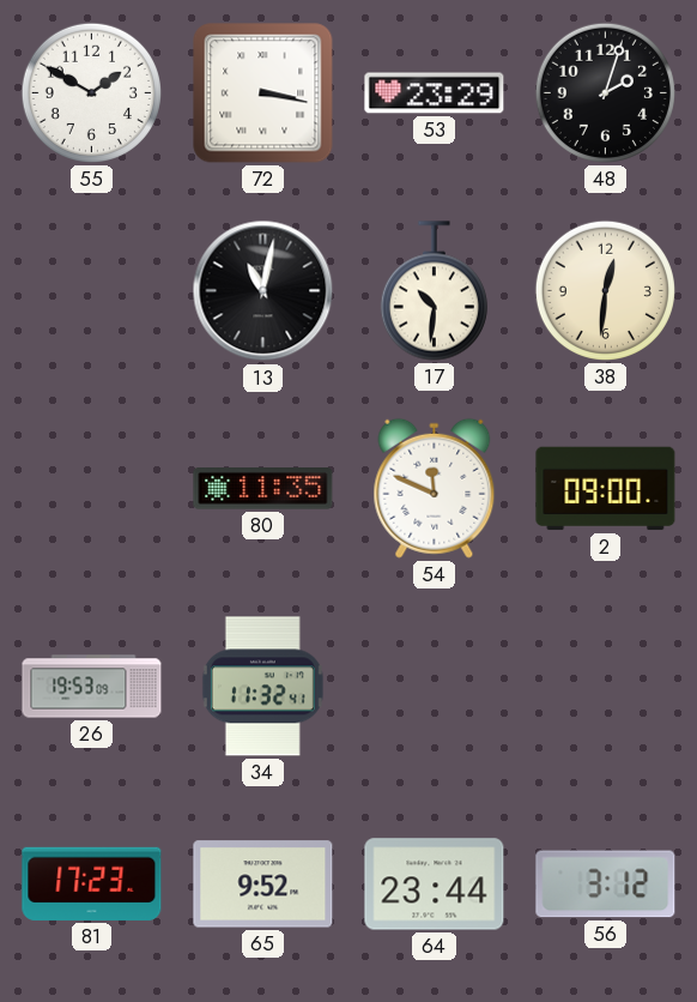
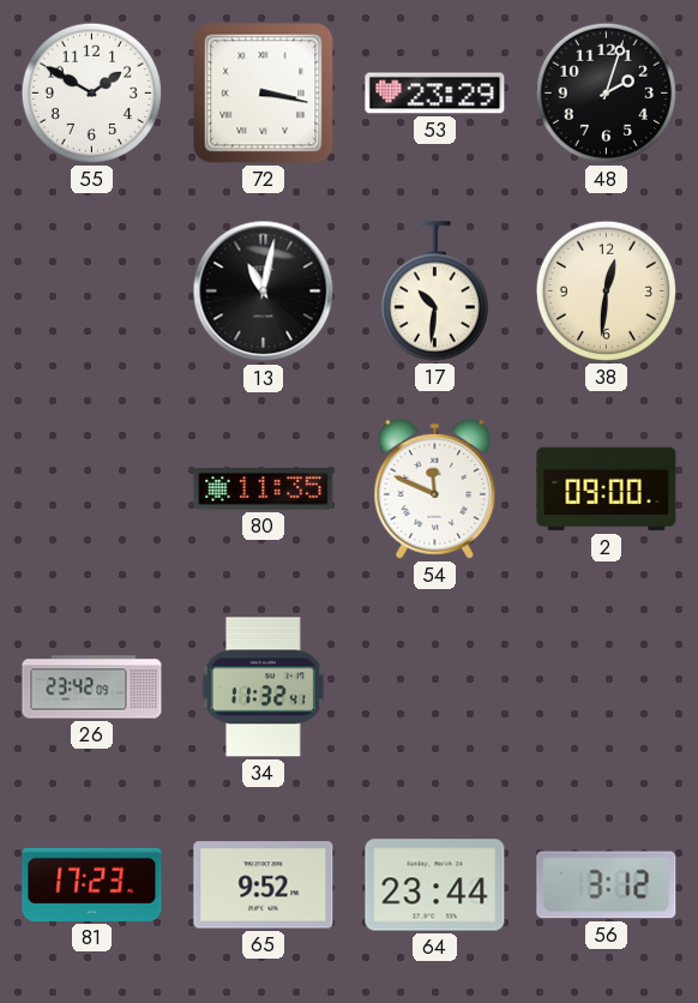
26: 19:53 -> 23:42 (92, 687)
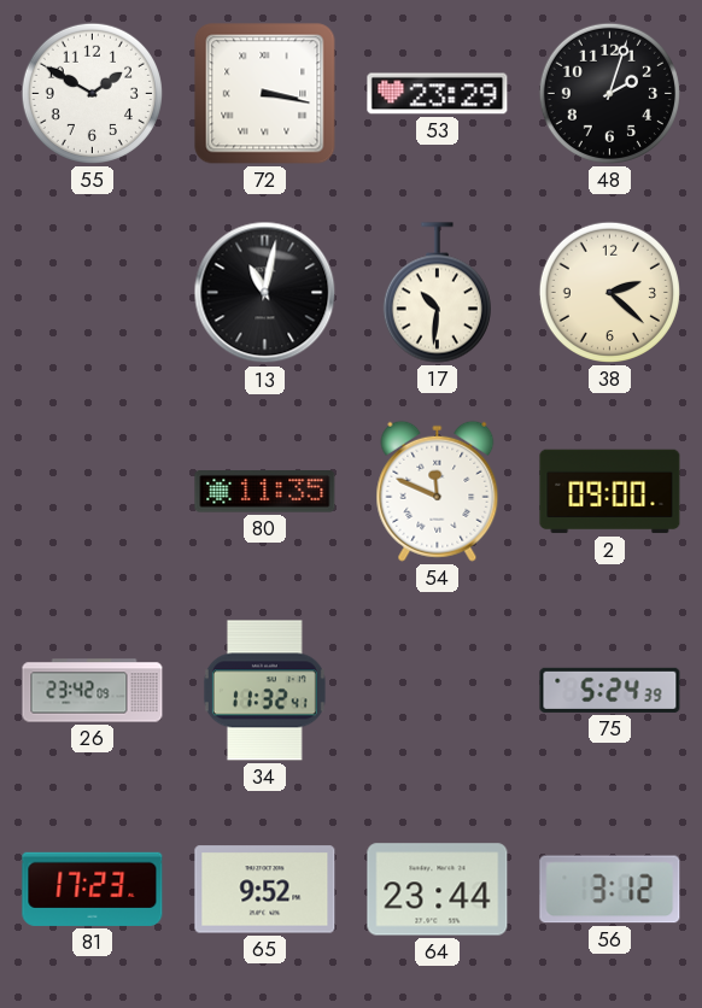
38: 12:31 -> 2:22 (609, 292)
75: none -> 5:24 (610, 690)
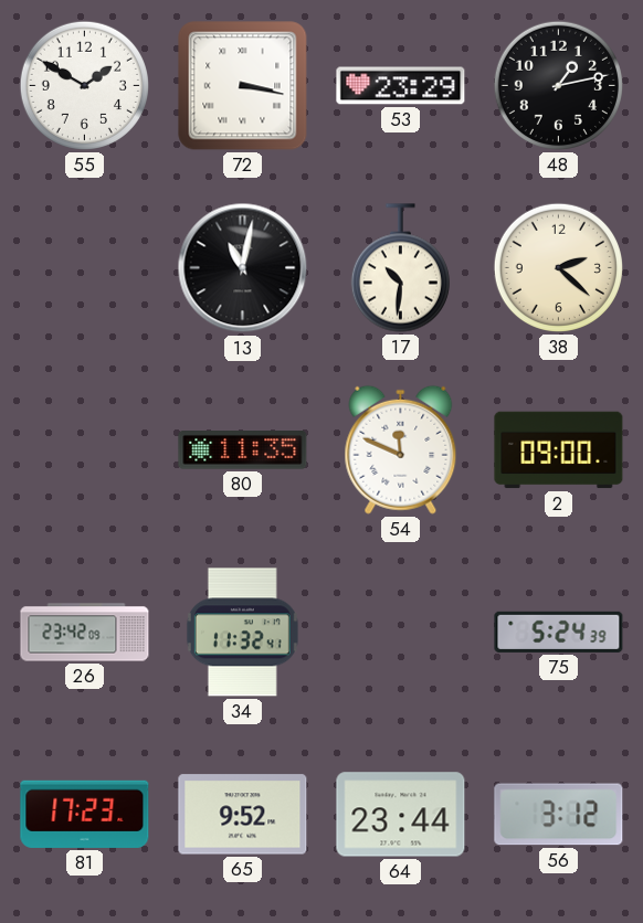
48: 2:03 -> 1:13 (558, 85)
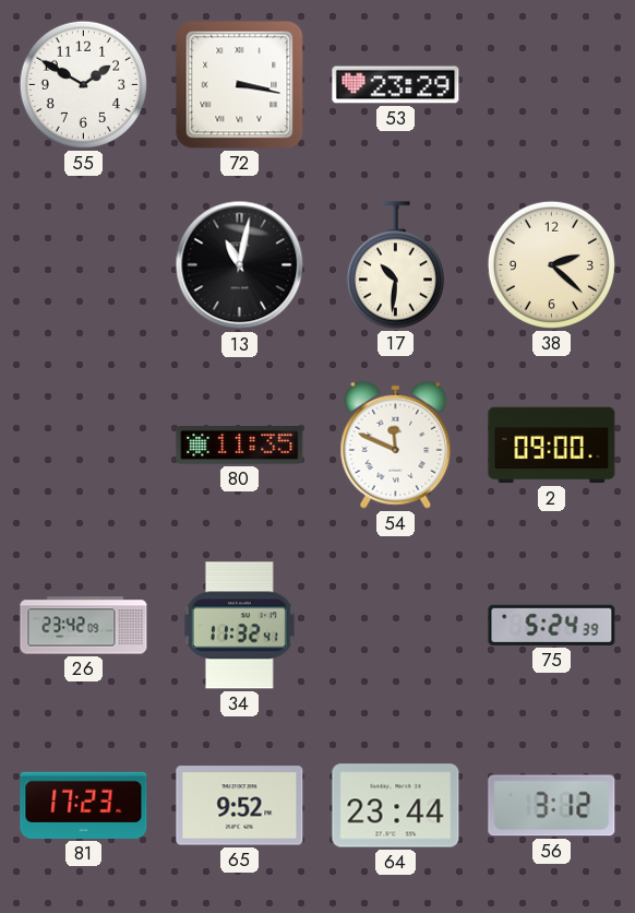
48: 1:13 -> none (558, 85)
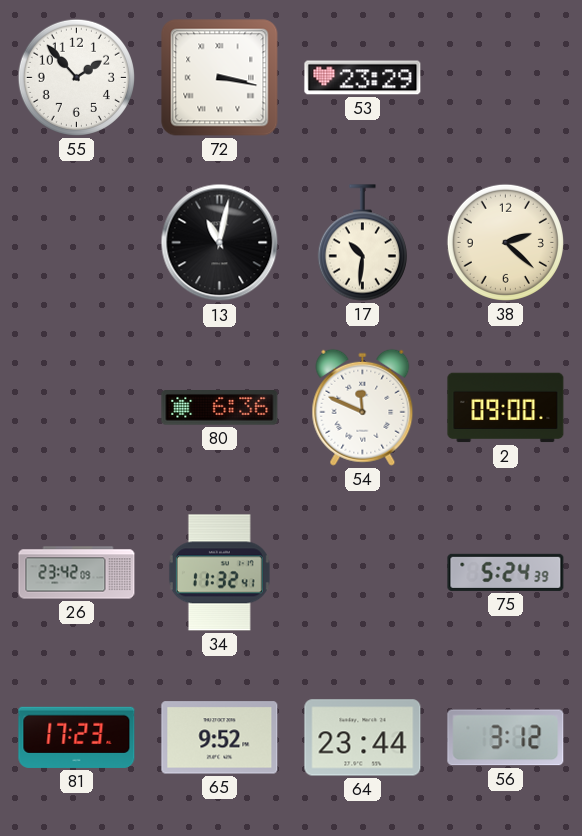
55: 1:50 -> 1:53 (76, 77)
80: 11:35 -> 6:36 (220, 408)
